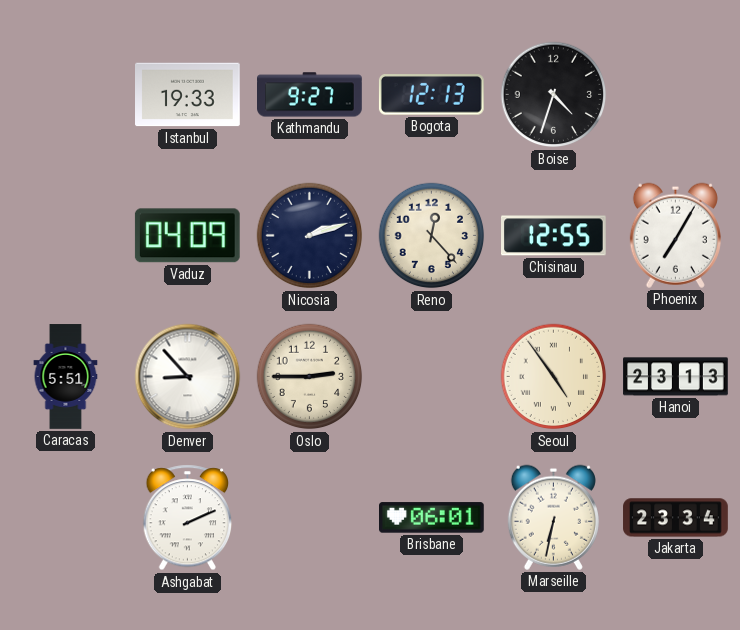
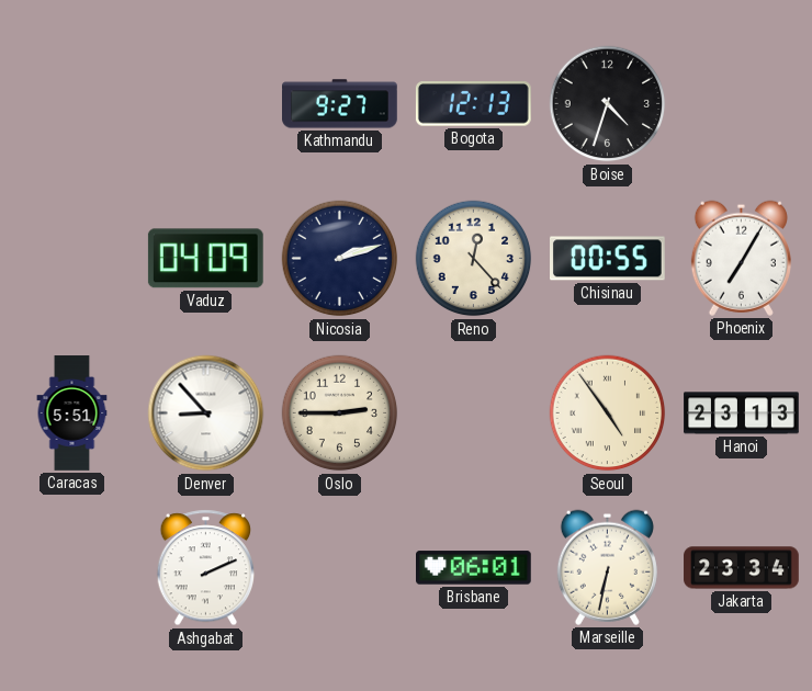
Istanbul: 19:33 -> none (188, 95)
Chisinau: 12:55 -> 00:55 (608, 259)
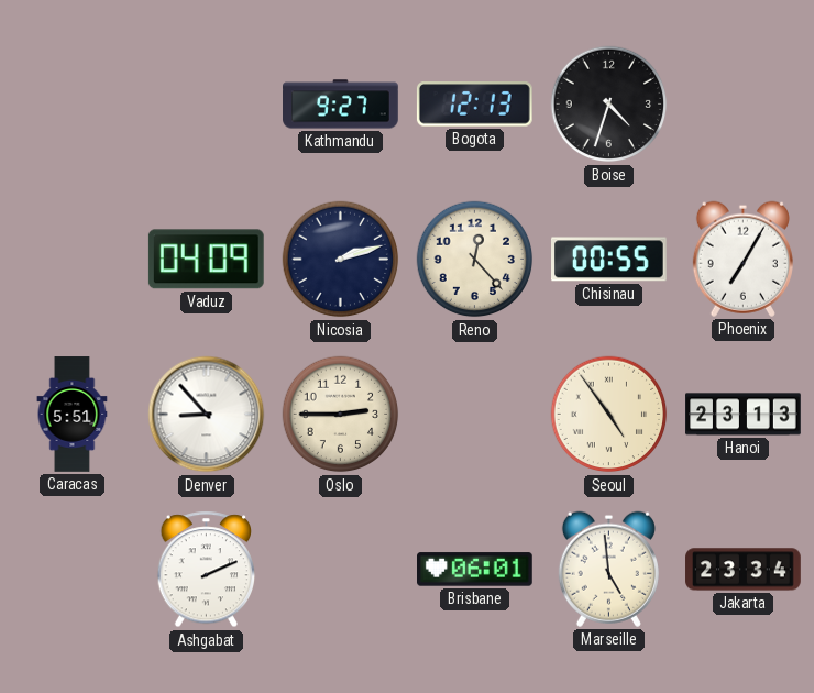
Marseille: 6:32 -> 4:59 (608, 569)
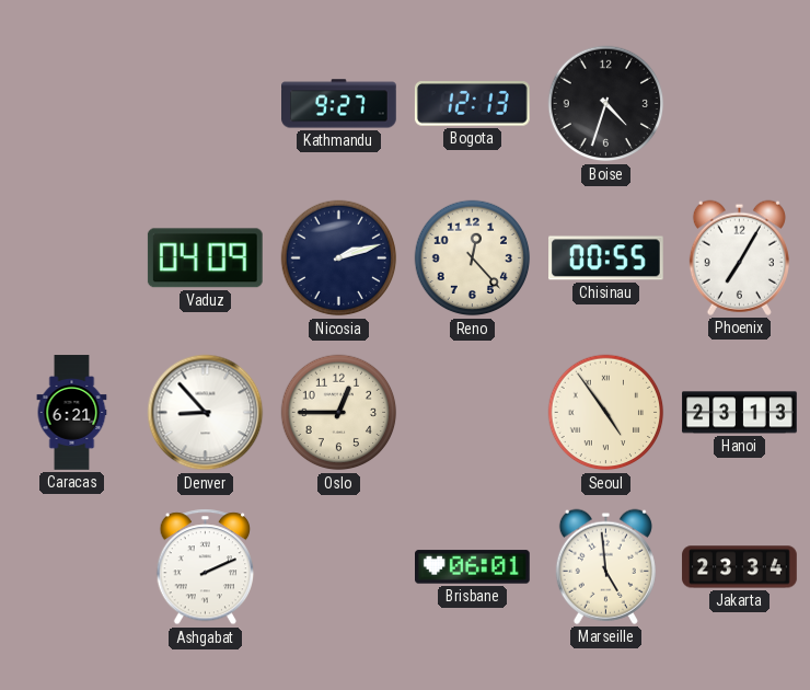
Caracas: 5:51 -> 6:21 (72, 413)
Oslo: 2:45 -> 12:45 (339, 413)
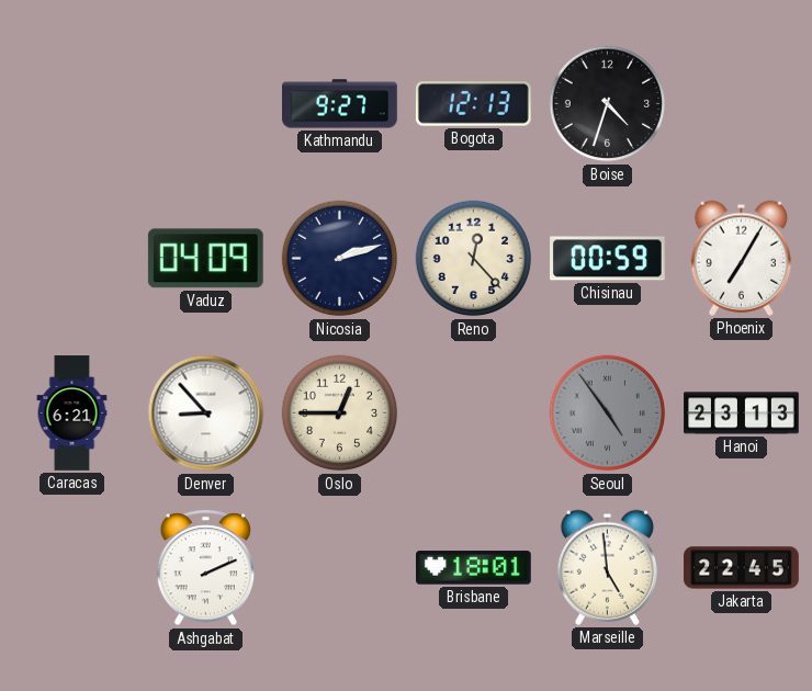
Chisinau: 00:55 -> 00:59 (608, 259)
Seoul dial: cream -> grey (608, 414)
Brisbane: 06:01 -> 18:01 (474, 568)
Jakarta: 23:34 -> 22:45 (742, 568)
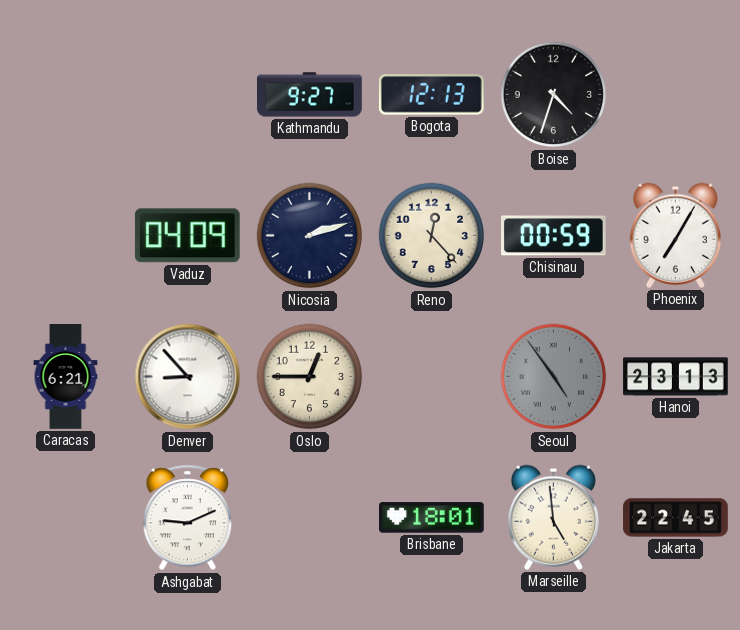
Ashgabat: 2:11 -> 9:11 (188, 518)
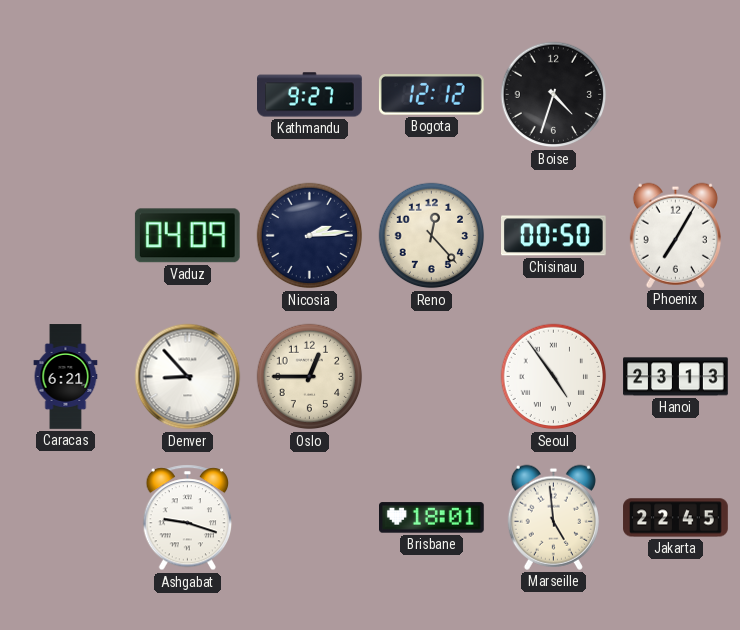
Bogota: 12:13 -> 12:12 (431, 95)
Nicosia: 2:12 -> 2:14 (310, 236)
Chisinau: 00:59 -> 00:50 (554, 236)
Seoul dial: grey -> white (554, 377)
Ashgabat: 9:11 -> 9:18 (188, 518)
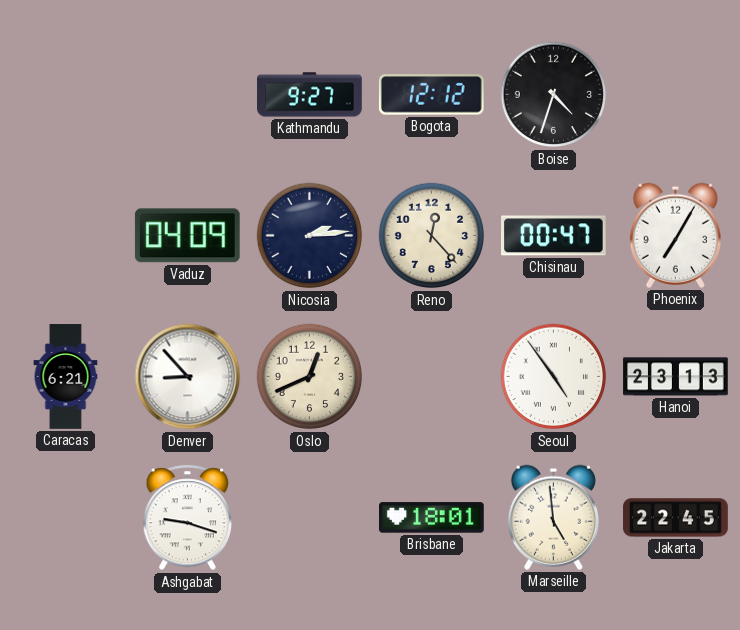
Chisinau: 00:50 -> 00:47 (554, 236)
Oslo: 12:45 -> 12:41 (310, 377)
